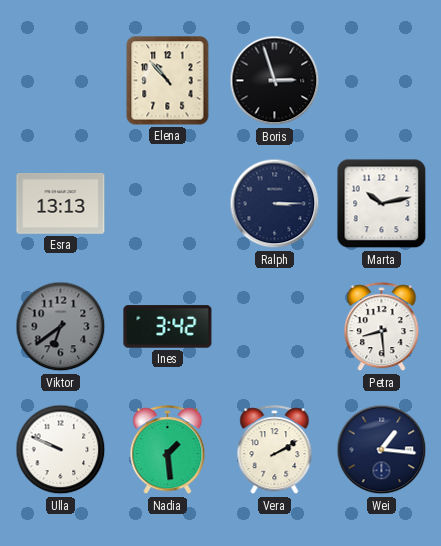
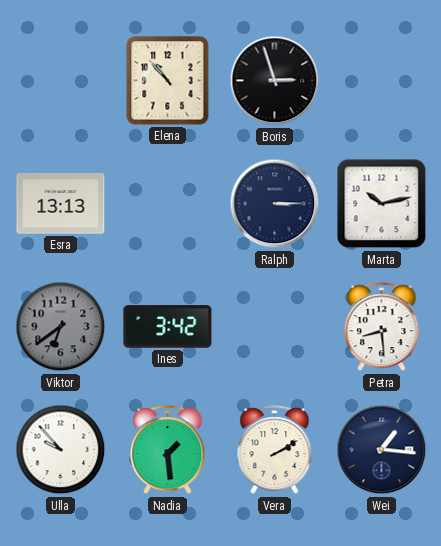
Ulla: 9:49 -> 9:53 (61, 450)
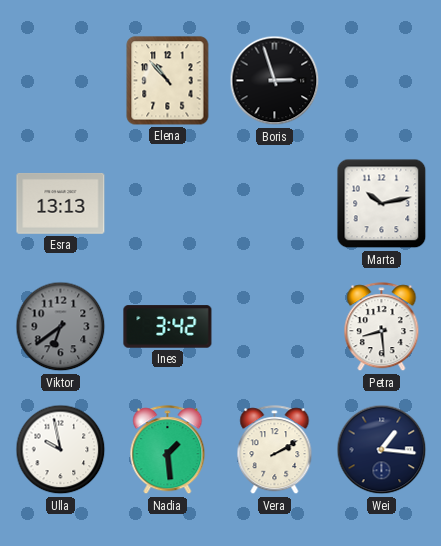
Ralph: 3:15 -> none (275, 204)
Ulla: 9:53 -> 9:58 (61, 450)
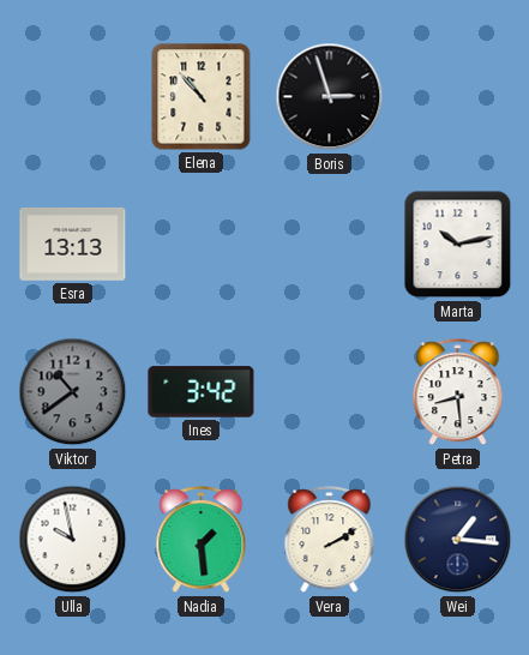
Viktor: 6:39 -> 10:39 (73, 392)
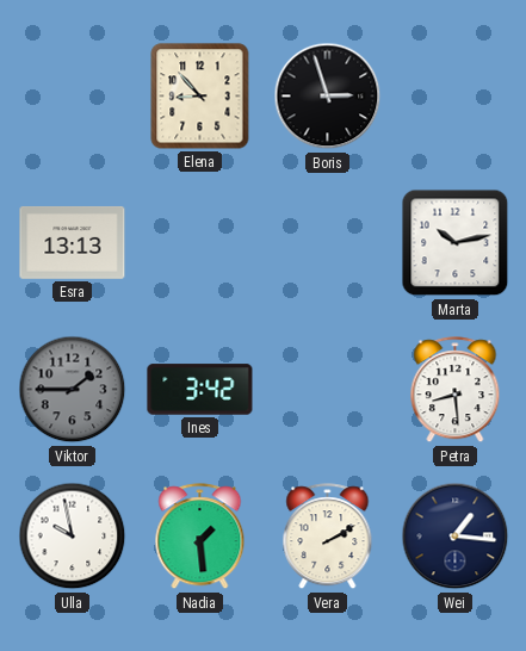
Elena: 10:53 -> 8:53 (200, 97)
Viktor: 10:39 -> 1:45 (73, 390)
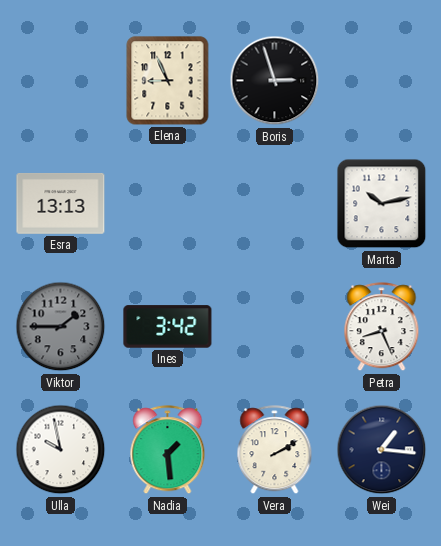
Elena: 8:53 -> 8:56 (168, 81)
Petra: 8:29 -> 8:26 (382, 327)
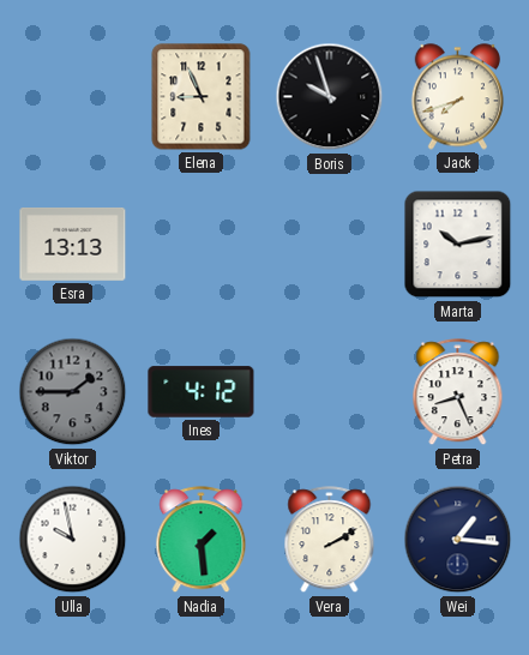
Boris: 2:57 -> 9:57 (330, 97)
Jack: none -> 7:42 (457, 97)
Ines: 3:42 -> 4:12 (202, 392)
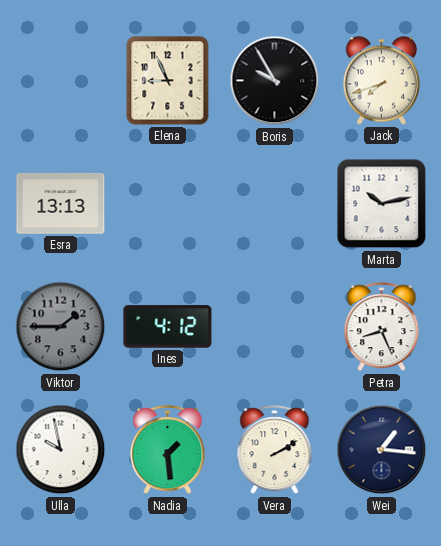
Boris: 9:57 -> 9:55 (275, 81)
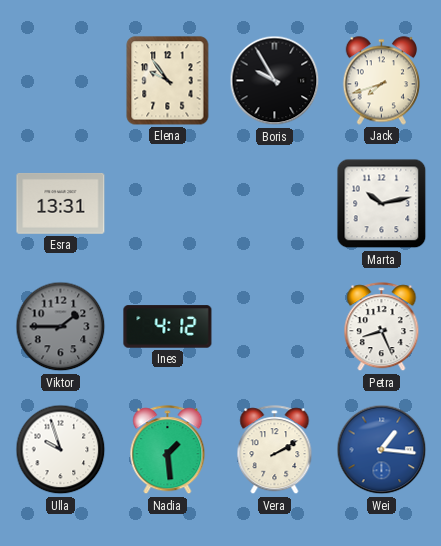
Elena: 8:56 -> 9:54 (168, 81)
Esra: 13:13 -> 13:31 (61, 203)
Ulla: 9:58 -> 9:57 (61, 450)
Wei dial: navy -> blue (382, 450)
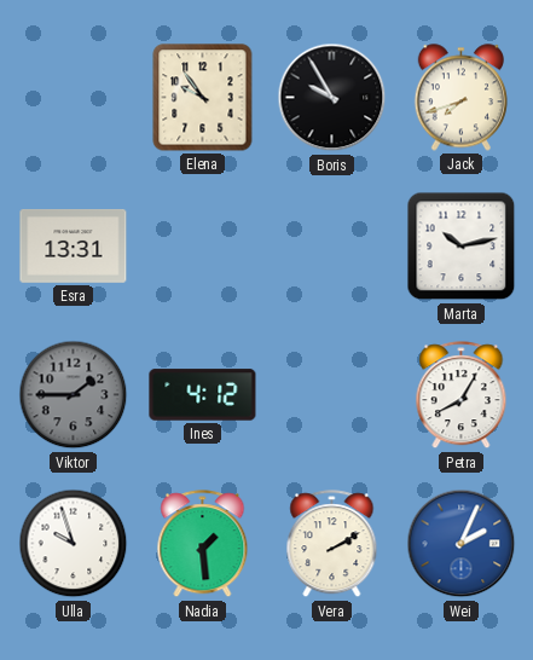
Petra: 8:26 -> 8:05 (462, 395)
Wei: 1:16 -> 2:04 (462, 544)
